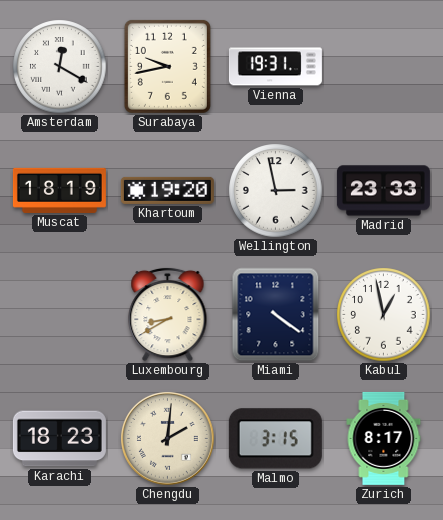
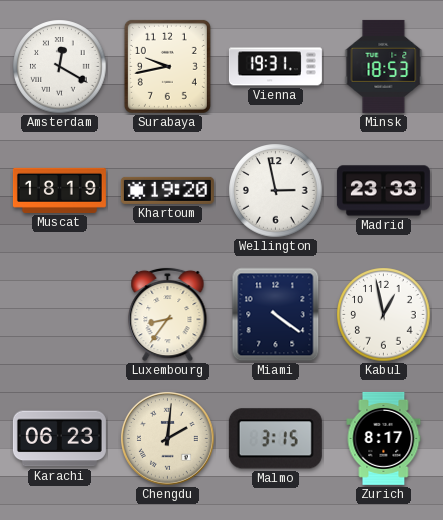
Minsk: none -> 18:53 (384, 66)
Luxembourg: 8:40 -> 8:36 (168, 314)
Karachi: 18:23 -> 06:23 (59, 439)
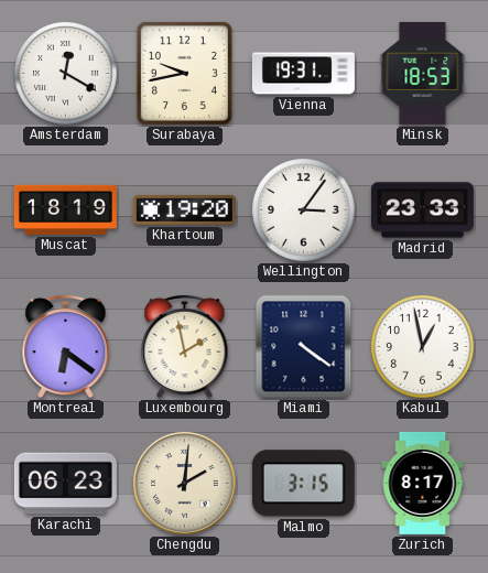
Wellington: 2:58 -> 3:06 (304, 210)
Montreal: none -> 6:21 (66, 346)
Luxembourg: 8:36 -> 1:58 (185, 346)
